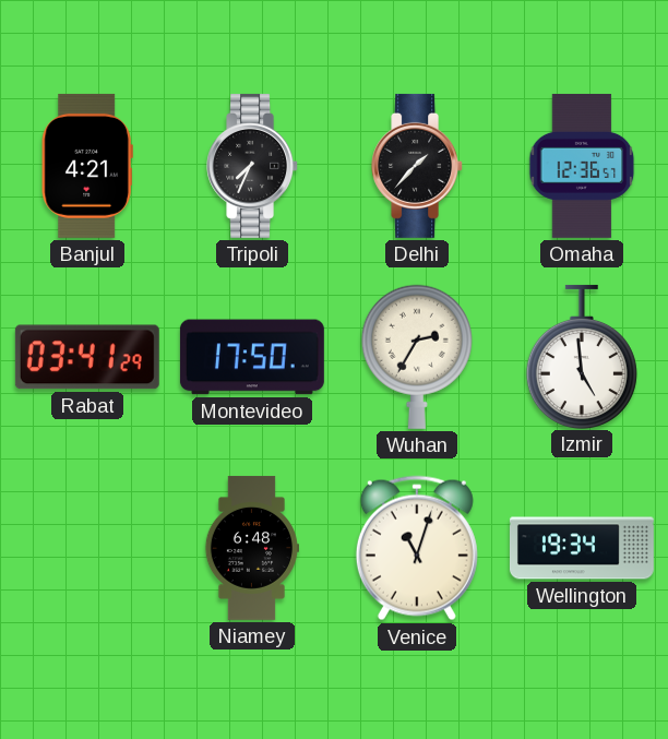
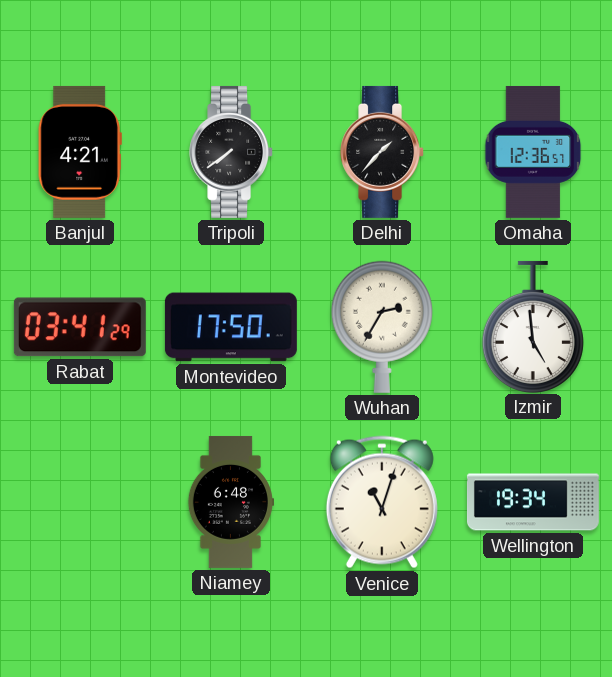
Tripoli: 7:34 -> 7:39 (232, 152)
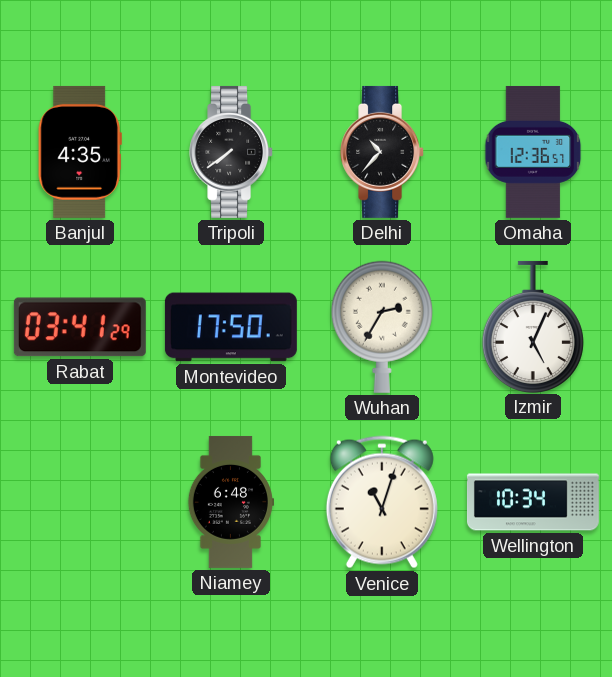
Banjul: 4:21 -> 4:35 (80, 152)
Delhi: 1:37 -> 10:37 (383, 152)
Izmir: 4:59 -> 5:04 (533, 326)
Wellington: 19:34 -> 10:34 (533, 502)
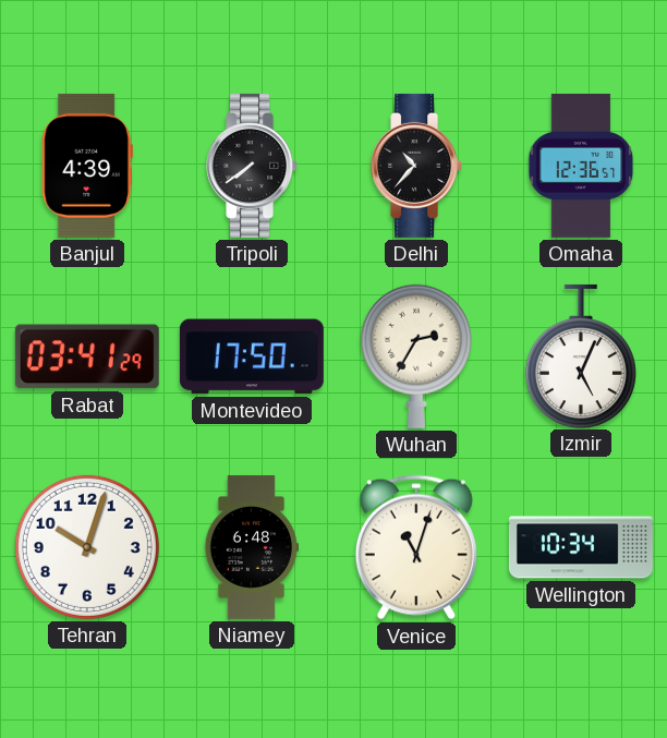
Banjul: 4:35 -> 4:39 (87, 166)
Tehran: none -> 10:03 (87, 547)
